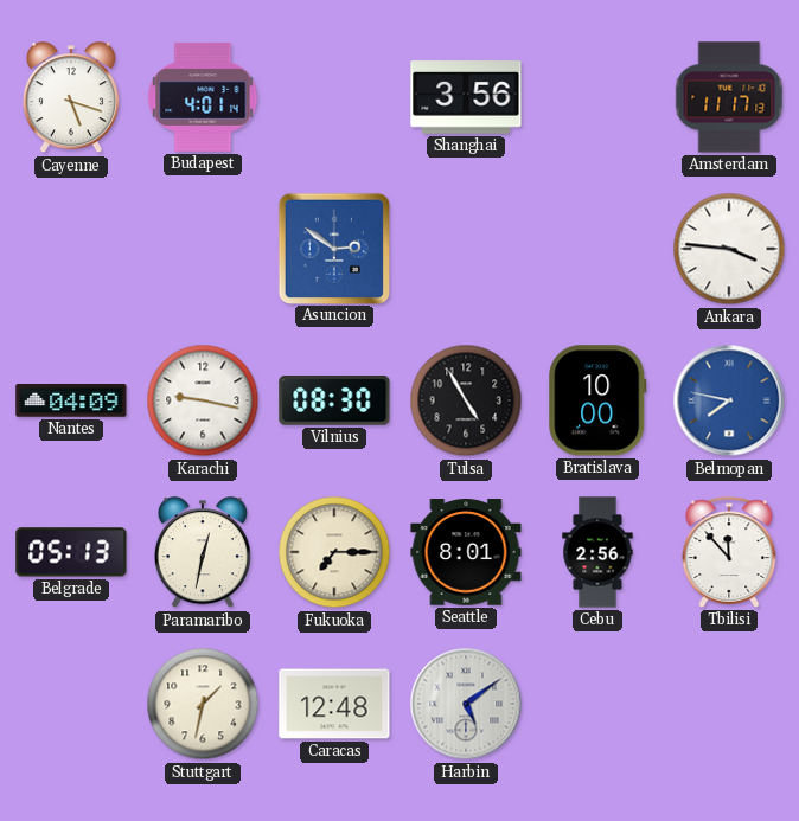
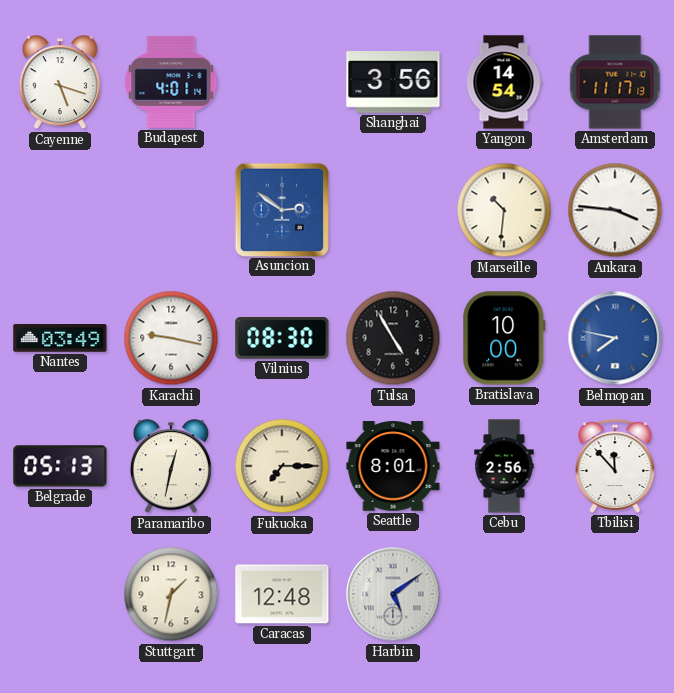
Yangon: none -> 14:54 (504, 82)
Marseille: none -> 10:31 (504, 210)
Nantes: 04:09 -> 03:49 (60, 338)
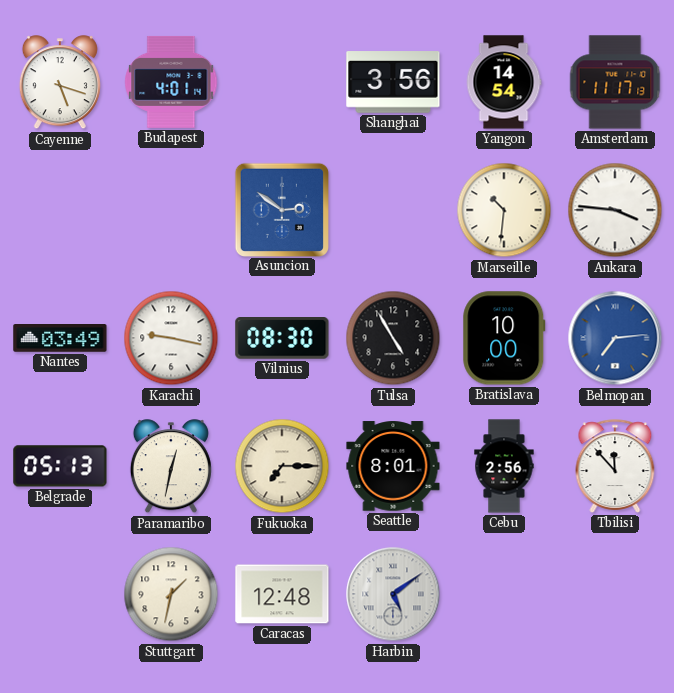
Belmopan: 7:47 -> 7:14 (615, 338)
